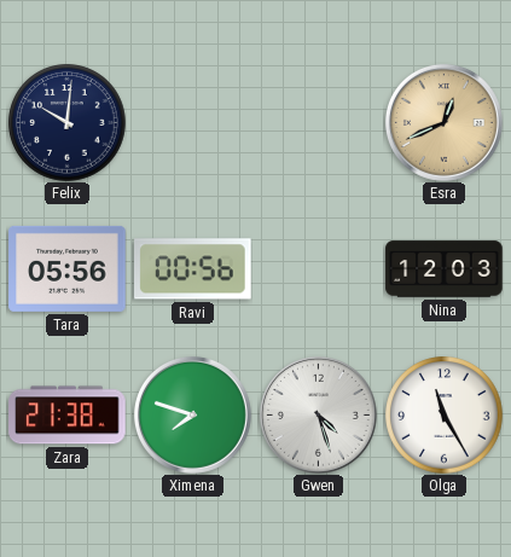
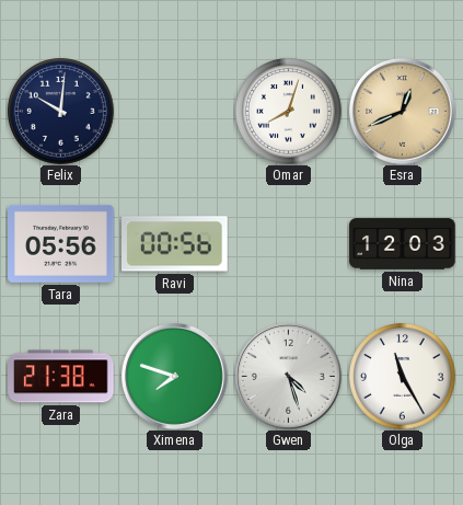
Omar: none -> 8:03 (289, 112)
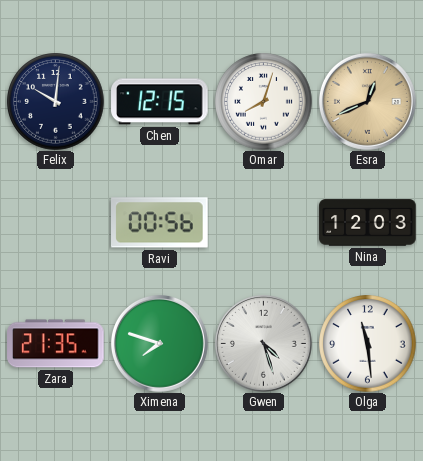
Chen: none -> 12:15 (160, 102)
Tara: 05:56 -> none (61, 243)
Zara: 21:38 -> 21:35 (56, 344)
Olga: 11:25 -> 11:29 (368, 344)
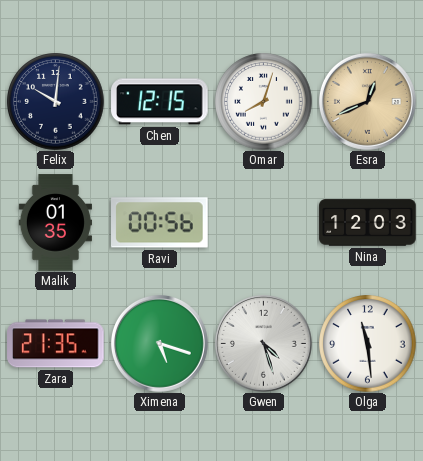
Malik: none -> 01:35 (55, 223)
Ximena: 7:48 -> 5:18 (159, 343)
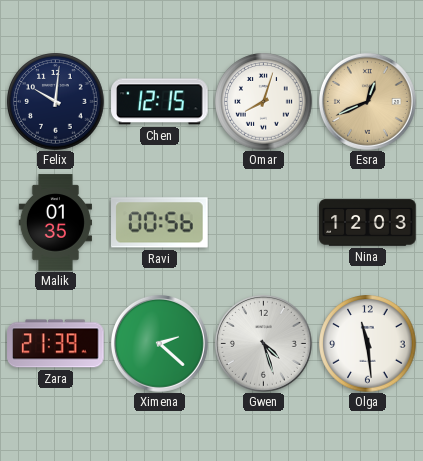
Zara: 21:35 -> 21:39 (56, 344)
Ximena: 5:18 -> 2:22 (159, 343)
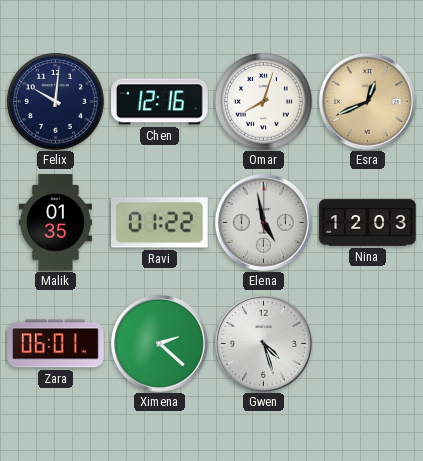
Chen: 12:15 -> 12:16 (160, 102)
Ravi: 00:56 -> 01:22 (160, 223)
Elena: none -> 4:58 (263, 222)
Zara: 21:39 -> 06:01 (56, 344)
Olga: 11:29 -> none (368, 344)
